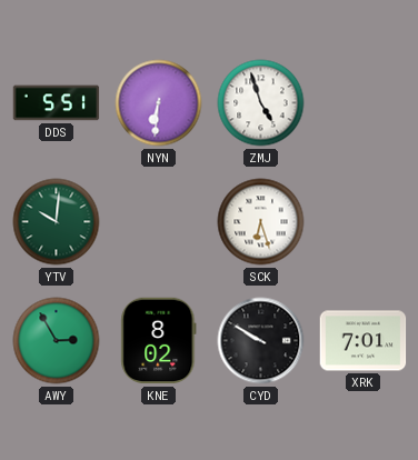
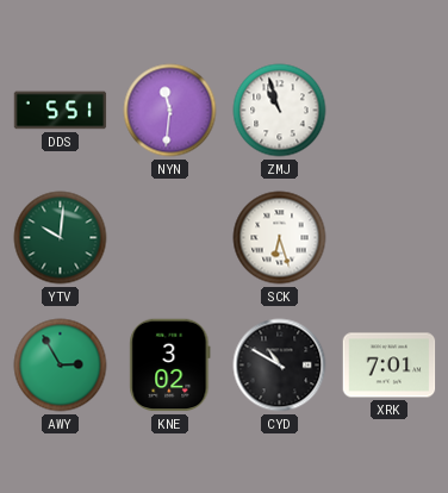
NYN: 6:31 -> 11:31 (170, 111)
ZMJ: 4:57 -> 10:57 (280, 111)
KNE: 8:02 -> 3:02 (170, 366)
CYD: 9:50 -> 10:50 (280, 366)
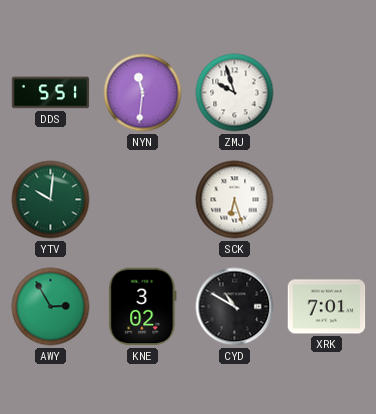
ZMJ: 10:57 -> 9:57 (235, 93)
